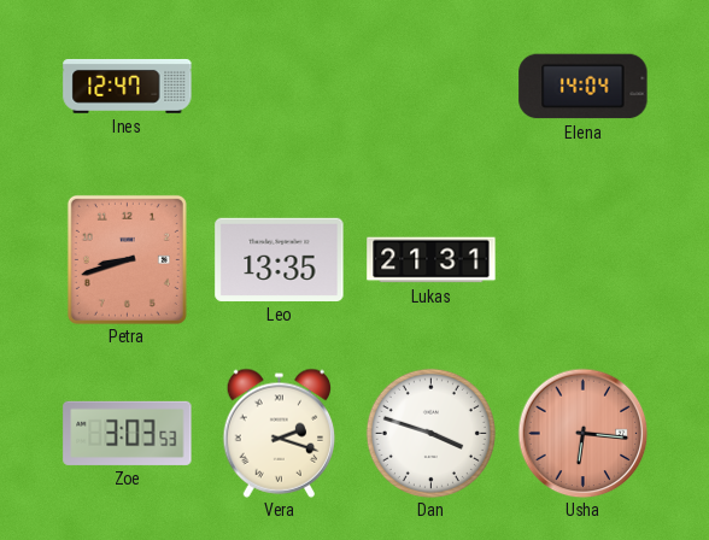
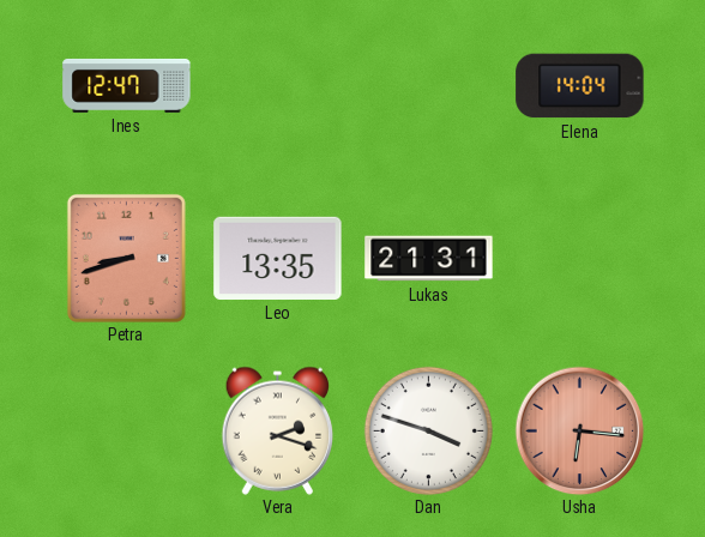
Zoe: 3:03 -> none (128, 433)
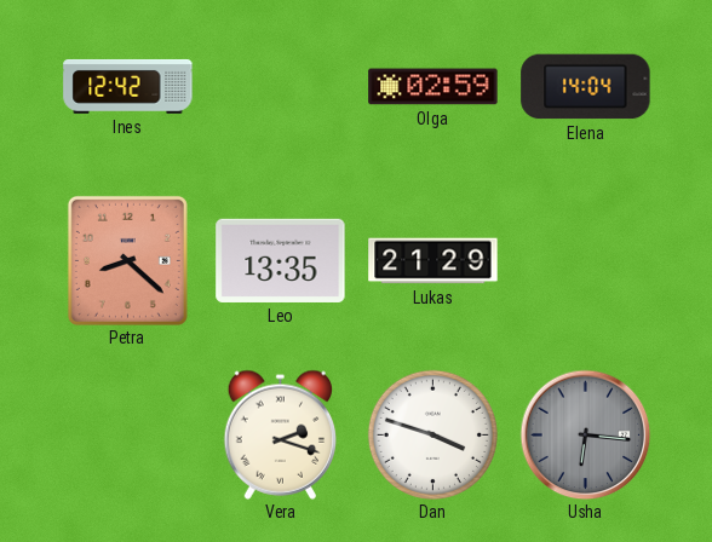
Ines: 12:47 -> 12:42 (128, 86)
Olga: none -> 02:59 (433, 87)
Petra: 8:42 -> 8:22 (127, 260)
Lukas: 21:31 -> 21:29 (433, 261)
Usha dial: salmon -> grey (585, 434)
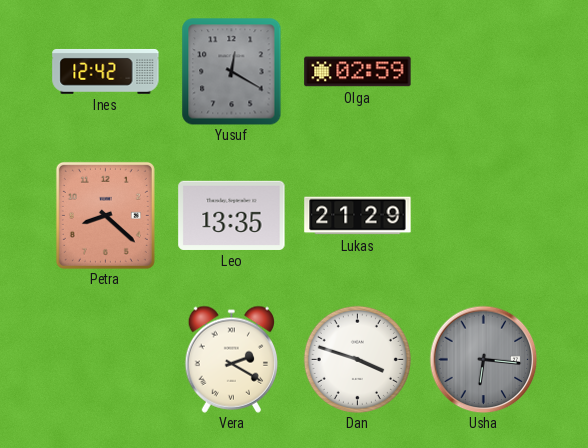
Yusuf: none -> 12:20 (232, 71)
Elena: 14:04 -> none (586, 87)
Vera: 2:18 -> 2:20 (231, 359)
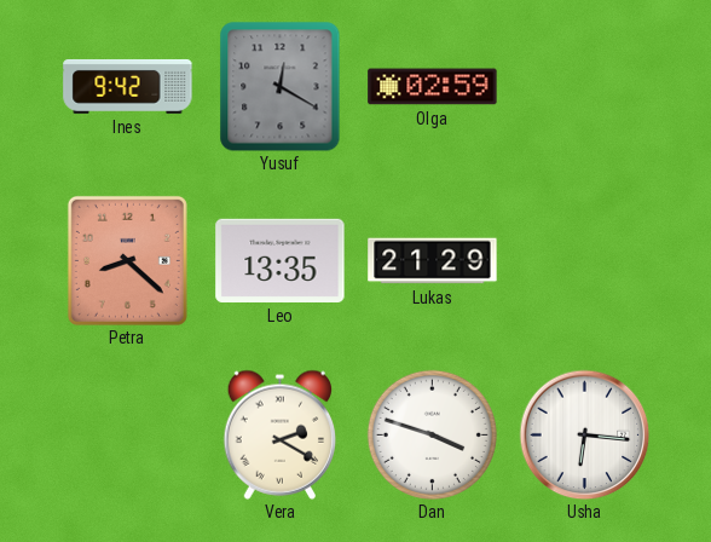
Ines: 12:42 -> 9:42 (128, 86)
Usha dial: grey -> white (584, 434)
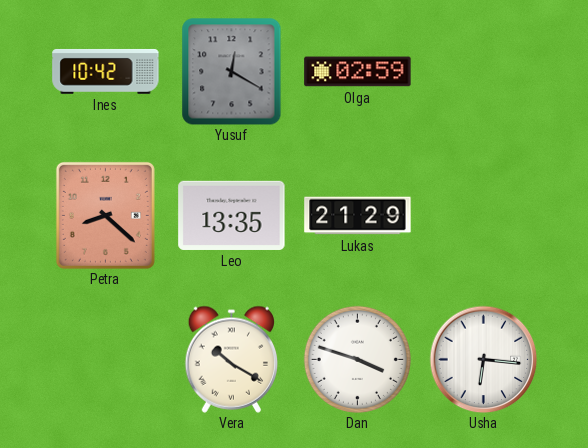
Ines: 9:42 -> 10:42 (106, 71)
Vera: 2:20 -> 10:20 (231, 359)
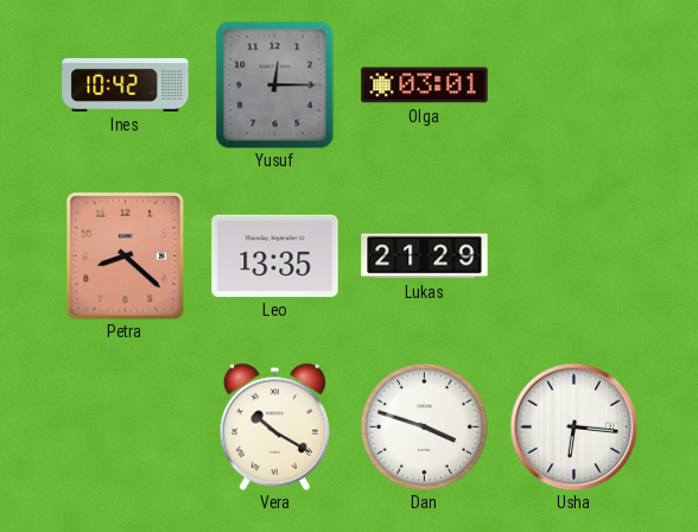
Yusuf: 12:20 -> 12:15 (275, 84)
Olga: 02:59 -> 03:01 (425, 85)
